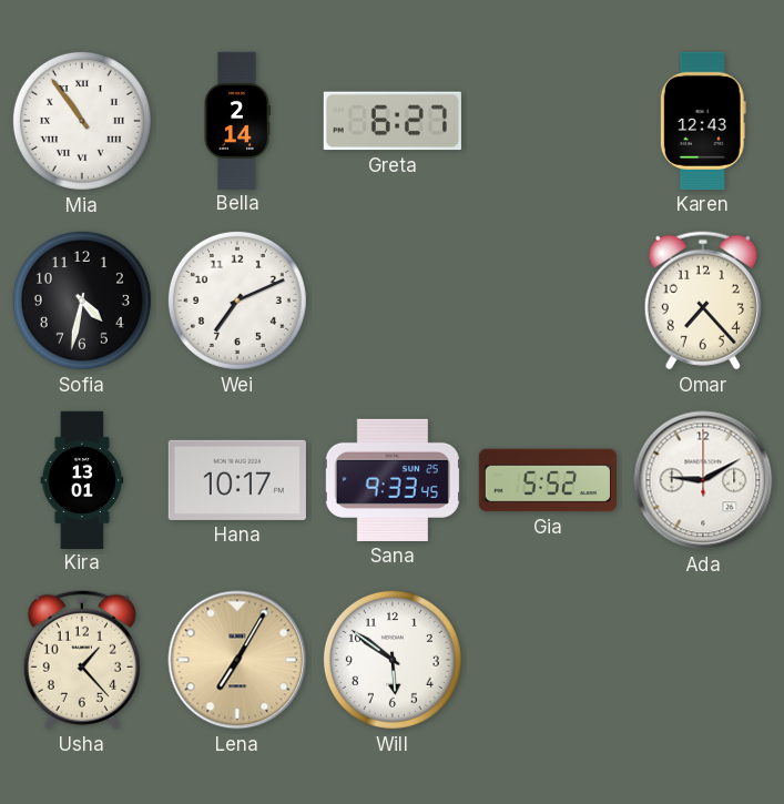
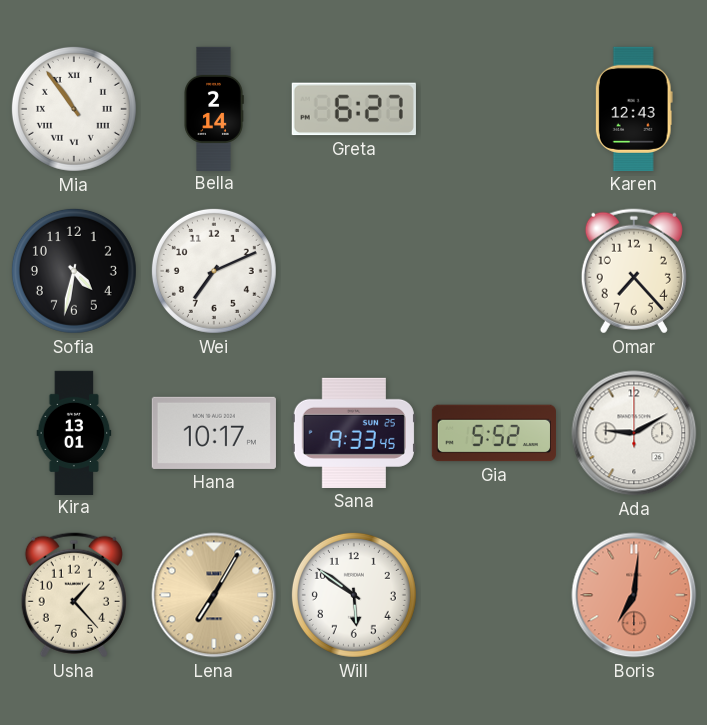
Boris: none -> 7:01 (634, 595)
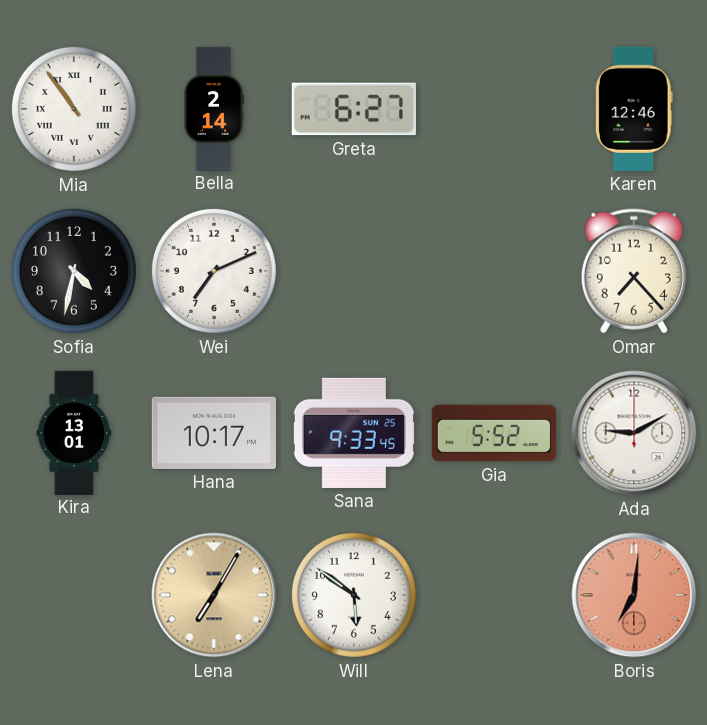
Karen: 12:43 -> 12:46 (634, 109)
Usha: 1:23 -> none (74, 595)
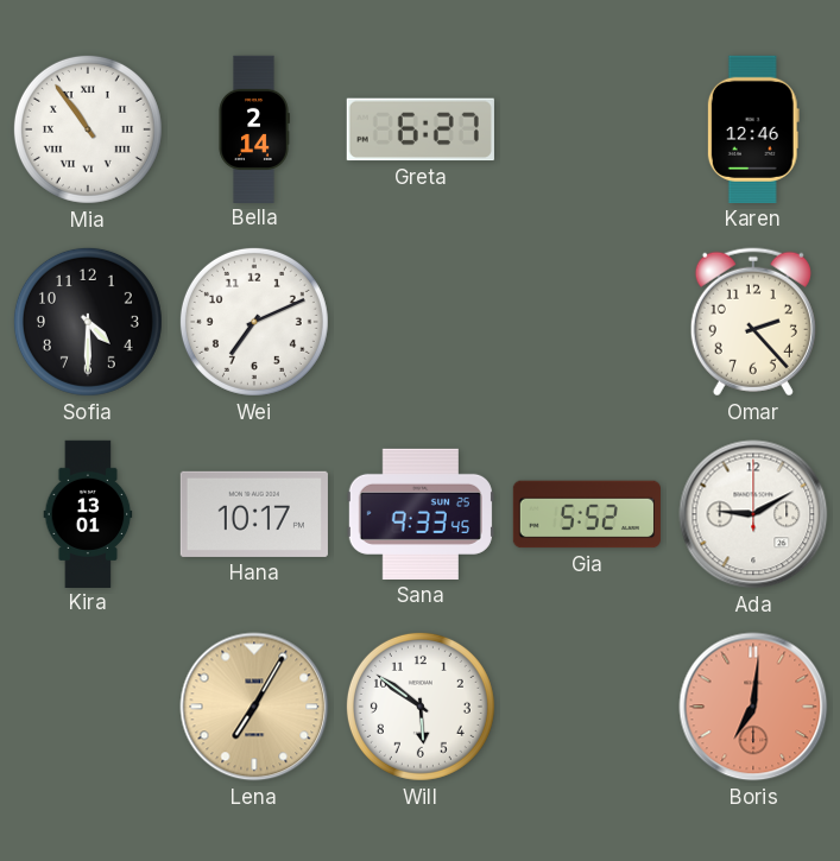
Sofia: 4:32 -> 4:30 (88, 322)
Omar: 7:23 -> 2:23 (753, 322)
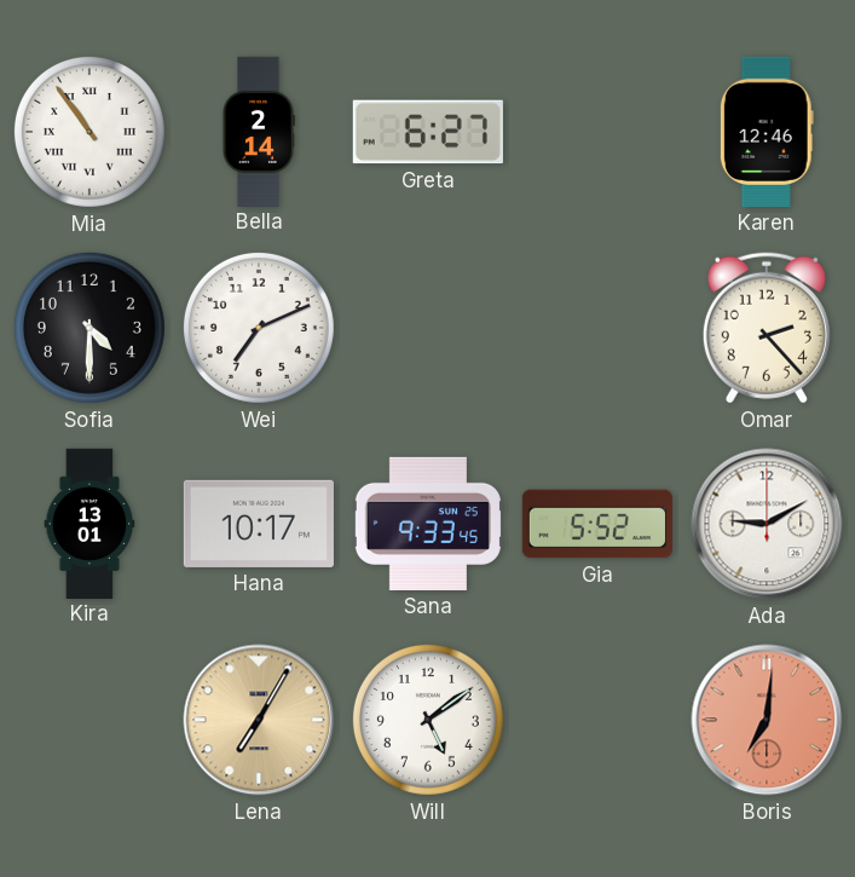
Will: 5:51 -> 5:09 (428, 720)
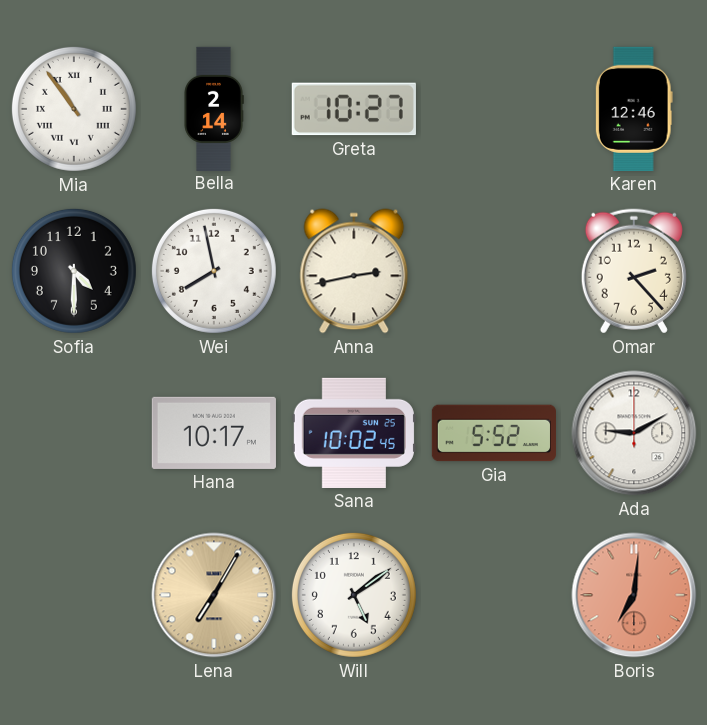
Greta: 6:27 -> 10:27 (354, 109)
Wei: 7:11 -> 7:58 (214, 271)
Anna: none -> 2:43 (354, 271)
Kira: 13:01 -> none (89, 523)
Sana: 9:33 -> 10:02 (354, 433)
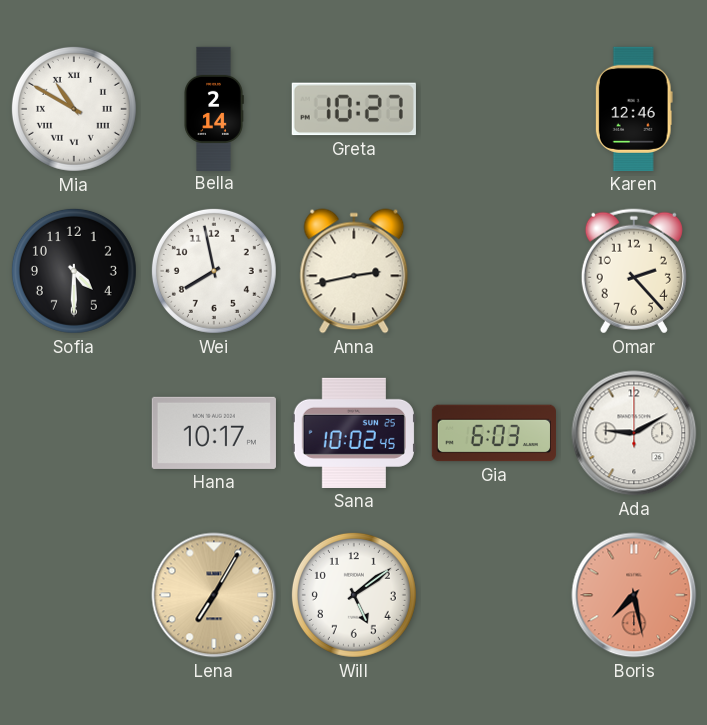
Mia: 10:54 -> 10:50 (74, 109)
Gia: 5:52 -> 6:03 (494, 433)
Boris: 7:01 -> 7:28 (634, 595)
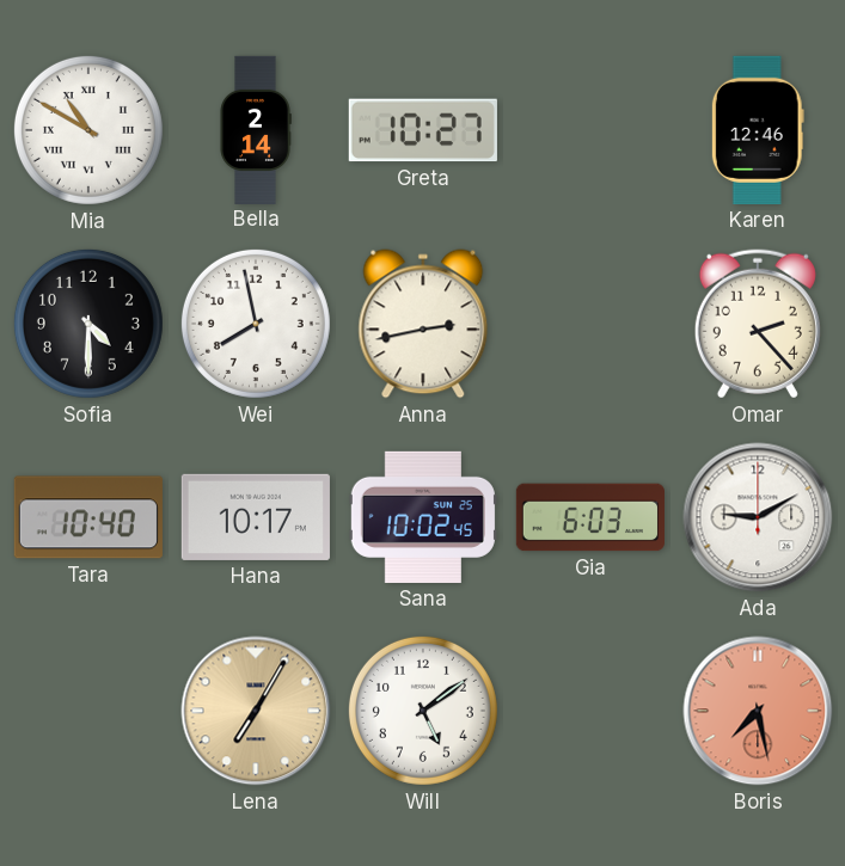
Tara: none -> 10:40 (88, 517)
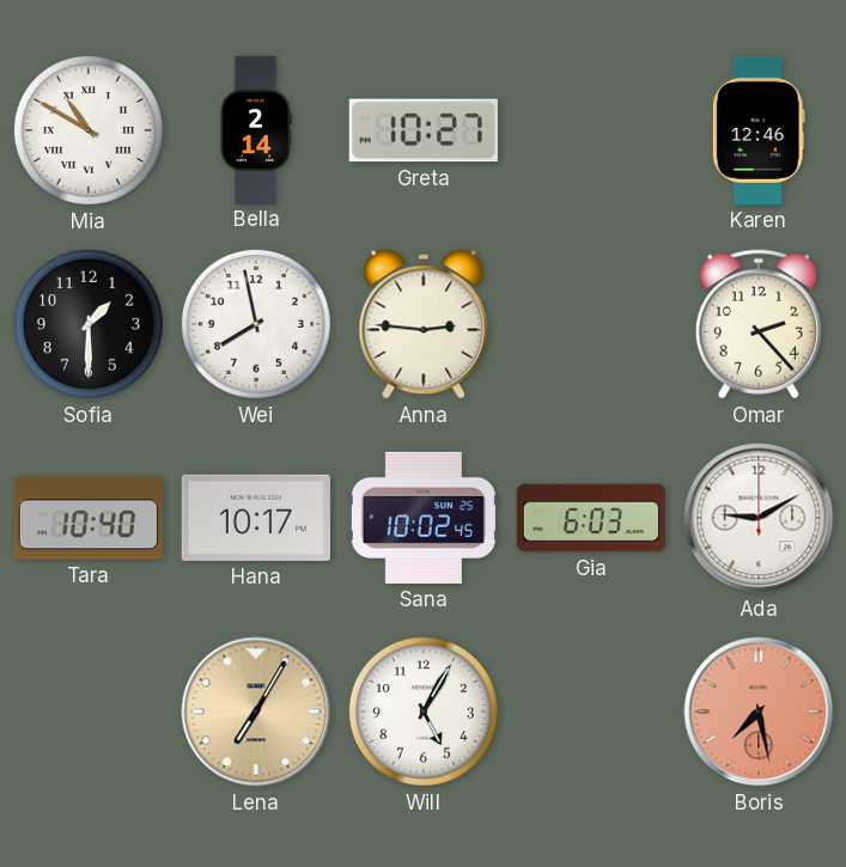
Sofia: 4:30 -> 1:30 (89, 324)
Anna: 2:43 -> 2:46 (424, 324)
Will: 5:09 -> 5:05 (424, 712)
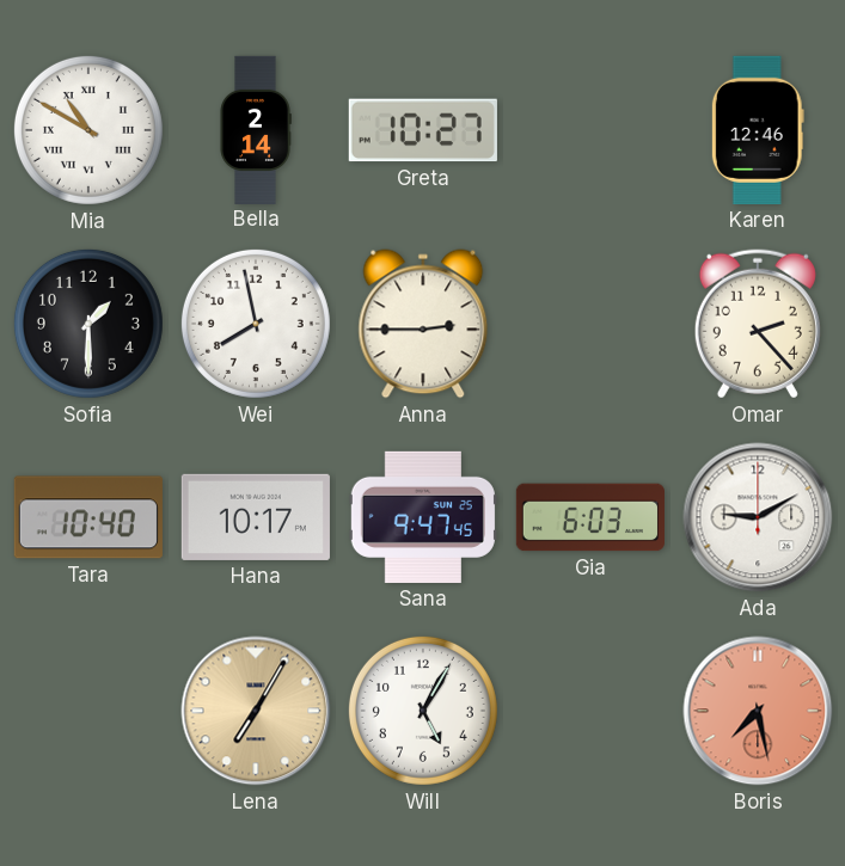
Anna: 2:46 -> 2:45 (423, 324)
Sana: 10:02 -> 9:47 (423, 517)
